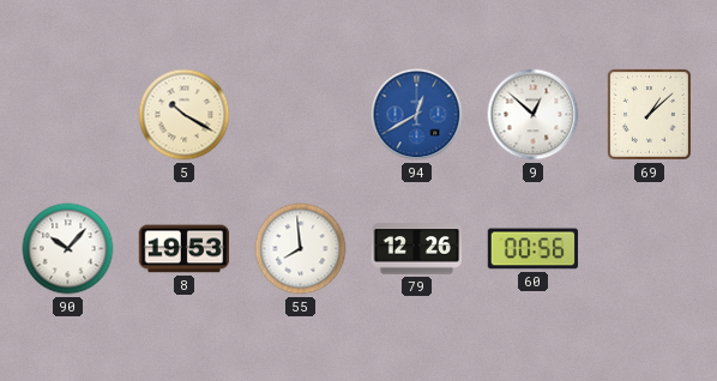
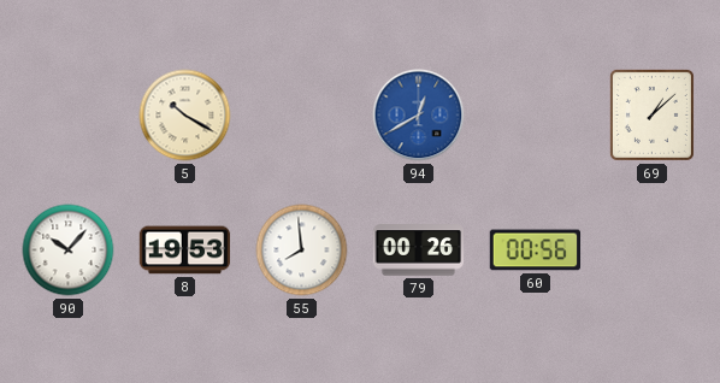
9: 12:52 -> none (534, 115)
79: 12:26 -> 00:26 (419, 251)
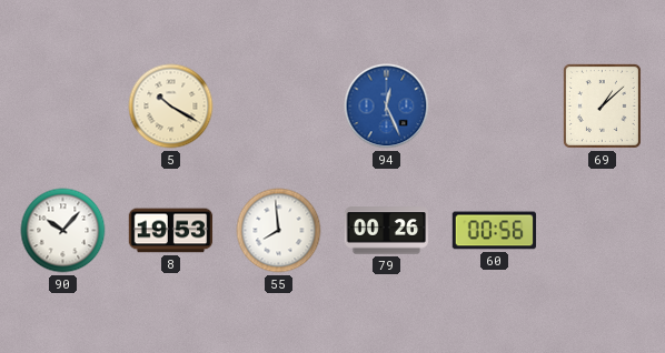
94: 12:40 -> 12:26 (387, 107)
